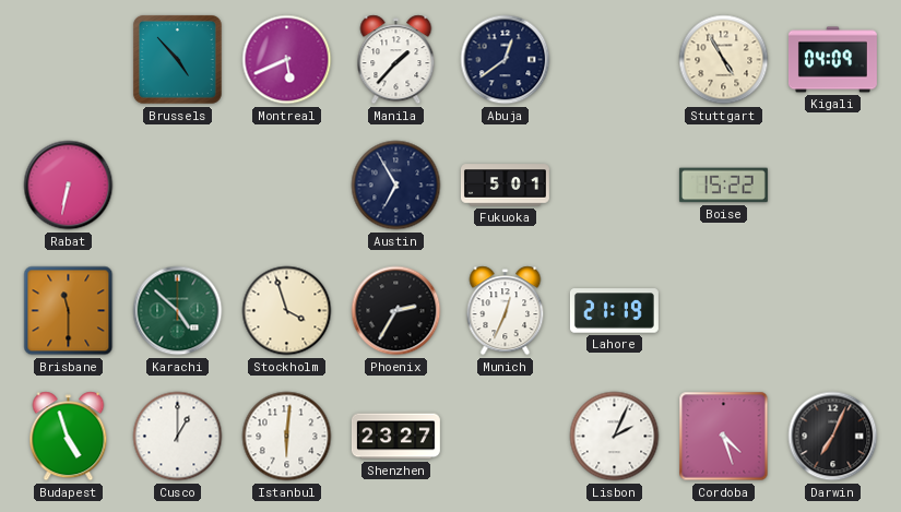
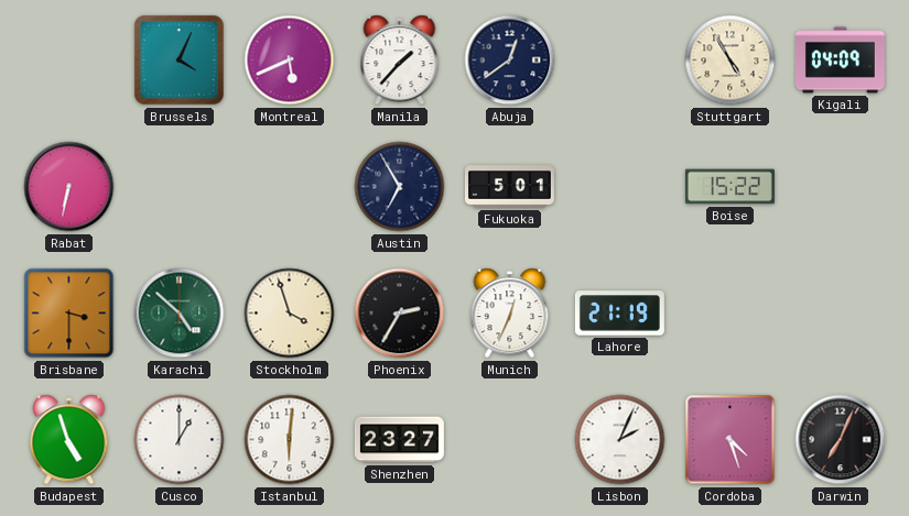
Brussels: 4:53 -> 4:04 (178, 59)
Brisbane: 11:30 -> 3:30 (69, 314)
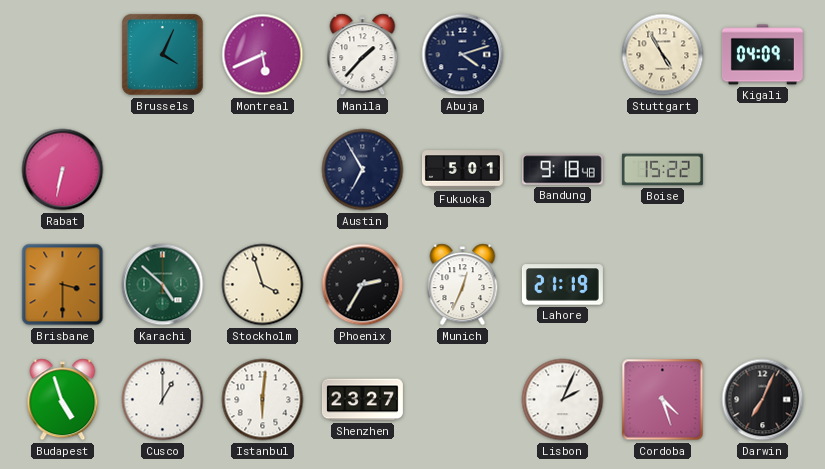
Abuja: 12:39 -> 4:12 (463, 55)
Bandung: none -> 9:18 (562, 170)
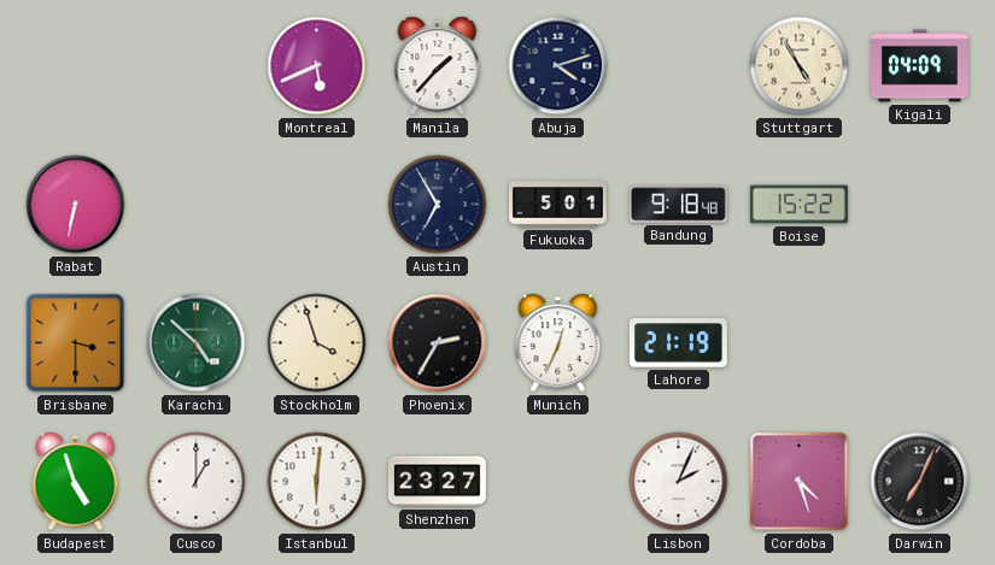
Brussels: 4:04 -> none (162, 54)
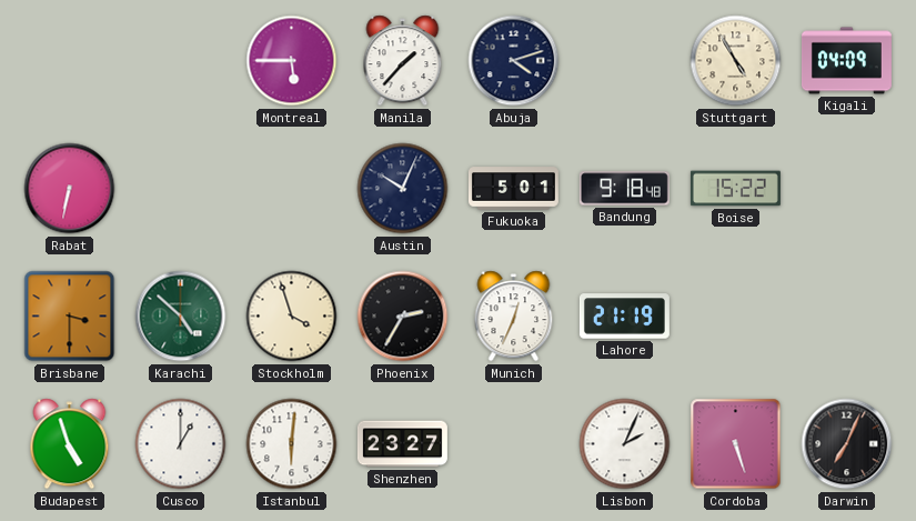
Montreal: 5:41 -> 5:45 (292, 61)
Austin: 6:55 -> 10:04 (403, 189)
Cordoba: 4:27 -> 5:27 (736, 444)
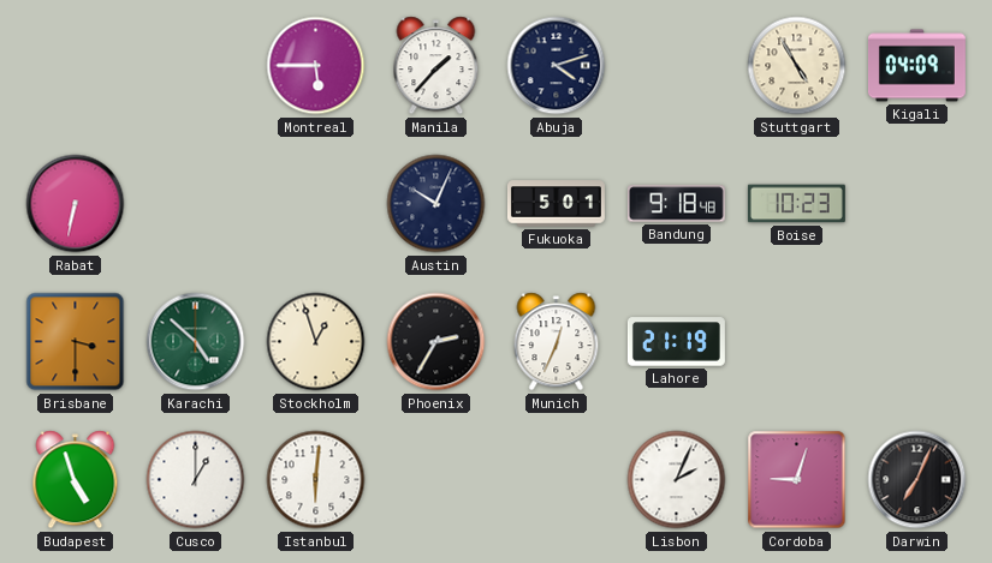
Boise: 15:22 -> 10:23 (796, 204)
Stockholm: 3:57 -> 12:57 (316, 342)
Shenzhen: 23:27 -> none (402, 444)
Cordoba: 5:27 -> 9:03 (797, 480)
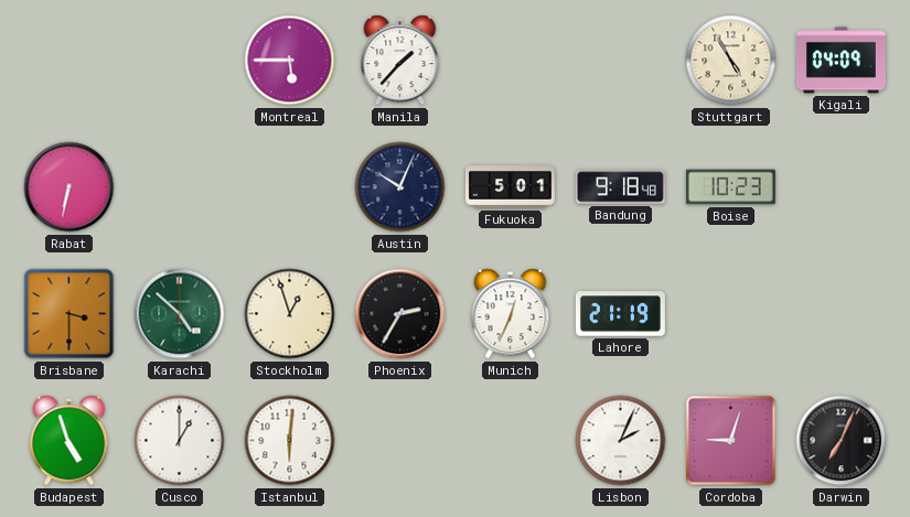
Abuja: 4:12 -> none (557, 66)
